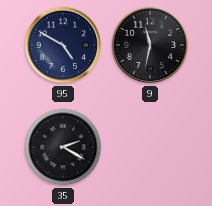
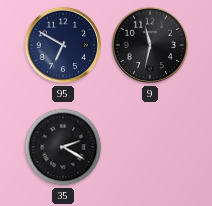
95: 4:50 -> 6:50 (63, 45)
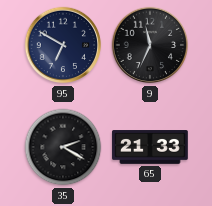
9: 11:32 -> 11:34 (150, 45)
65: none -> 21:33 (150, 147)
